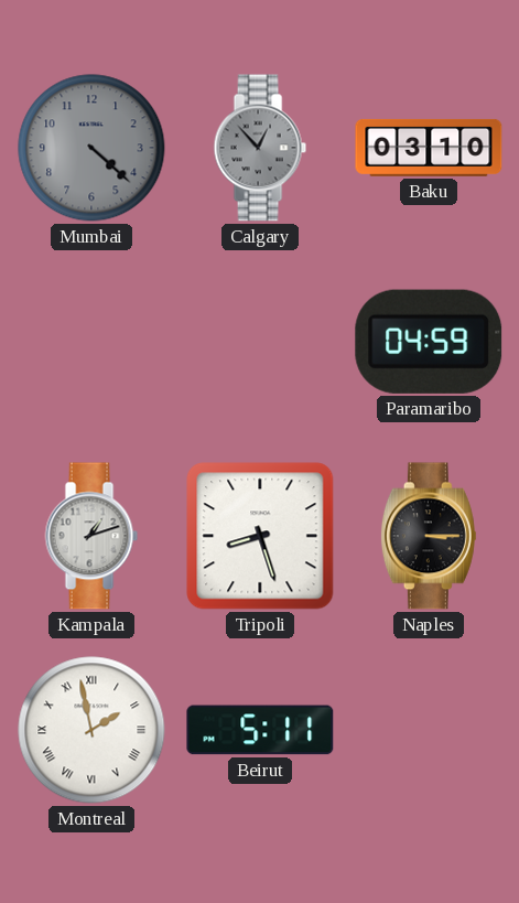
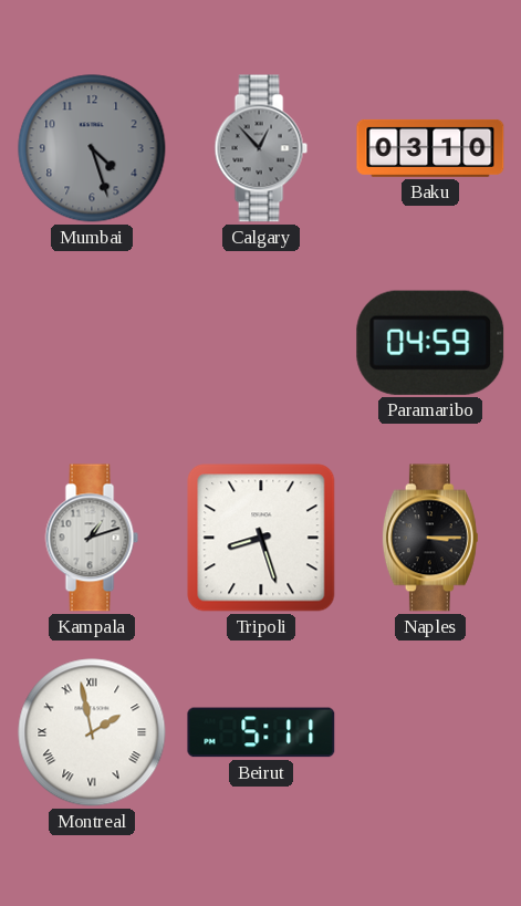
Mumbai: 4:22 -> 4:27 (92, 148)
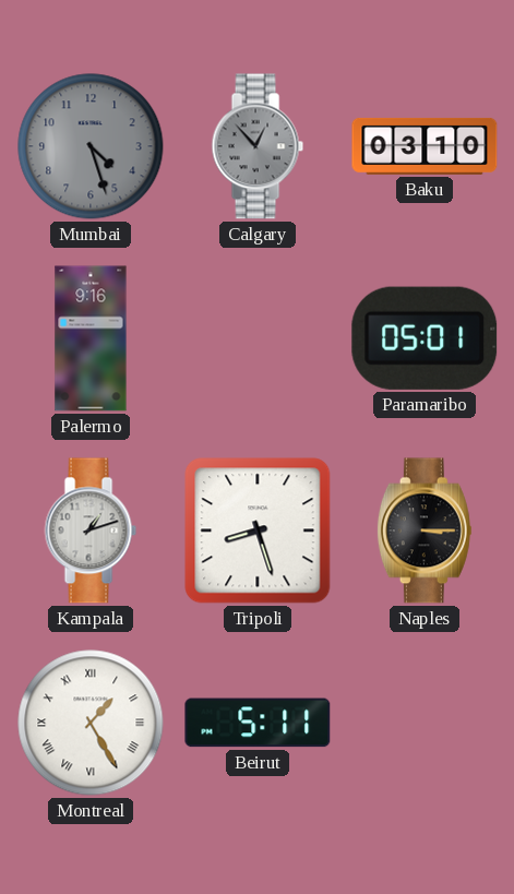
Palermo: none -> 9:16 (91, 338)
Paramaribo: 04:59 -> 05:01 (425, 338)
Montreal: 1:58 -> 1:25 (91, 723)
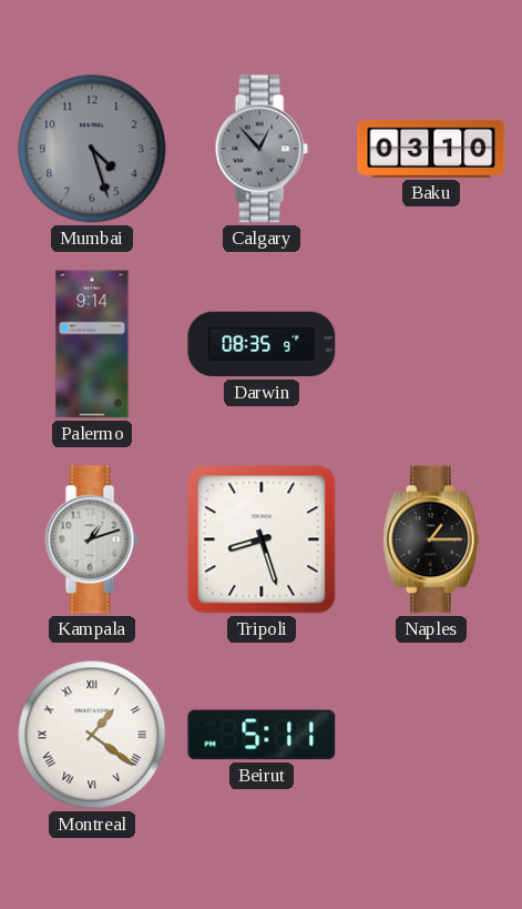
Palermo: 9:16 -> 9:14 (92, 344)
Darwin: none -> 08:35 (262, 344)
Paramaribo: 05:01 -> none (425, 338)
Naples: 3:15 -> 1:15 (431, 539)
Montreal: 1:25 -> 1:21 (92, 735)
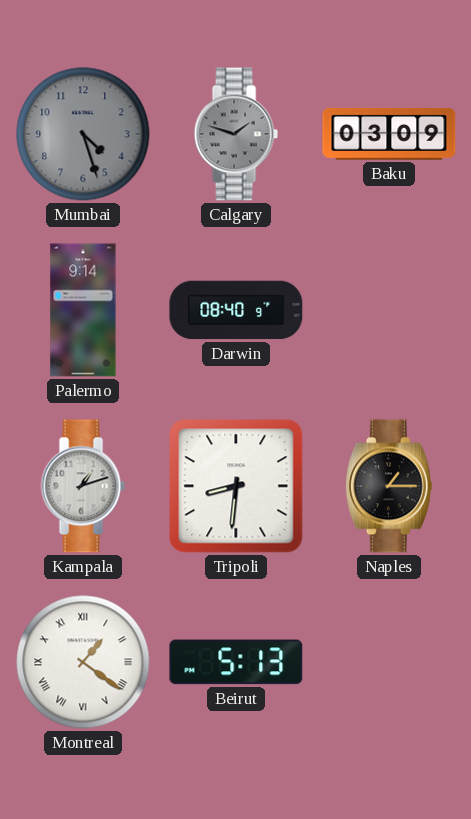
Calgary: 12:53 -> 1:48 (236, 134)
Baku: 03:10 -> 03:09 (389, 134)
Darwin: 08:35 -> 08:40 (236, 310)
Tripoli: 8:27 -> 8:31 (236, 486)
Beirut: 5:11 -> 5:13 (236, 662)
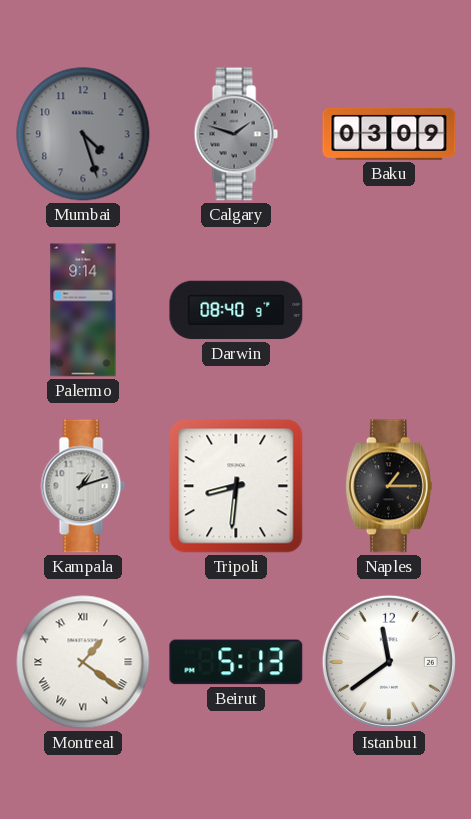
Istanbul: none -> 11:39 (389, 662)
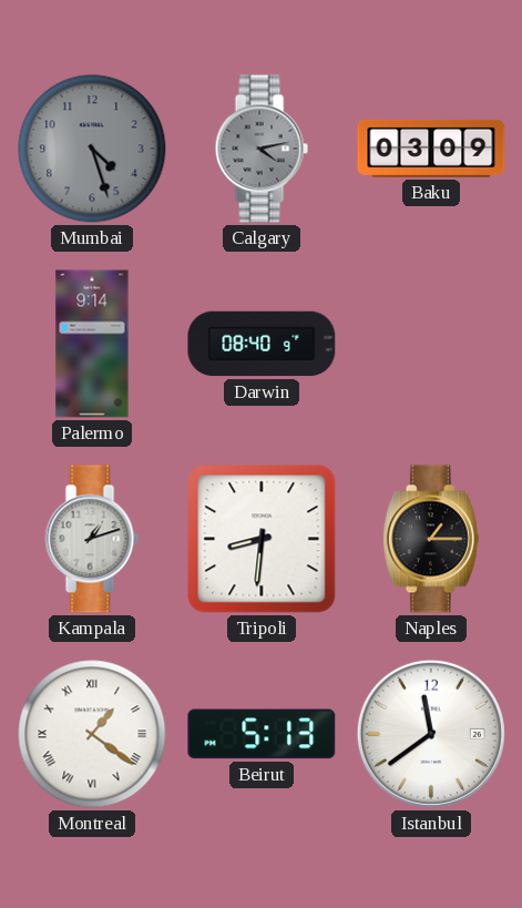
Calgary: 1:48 -> 4:13 (262, 149)
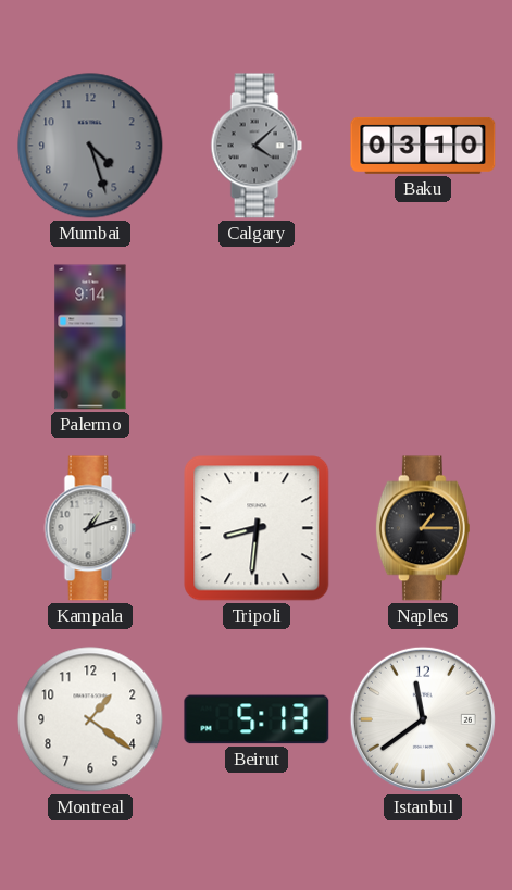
Calgary: 4:13 -> 4:08 (257, 146)
Baku: 03:09 -> 03:10 (423, 146)
Darwin: 08:40 -> none (262, 344)
Montreal numerals: Roman -> Arabic (90, 719)
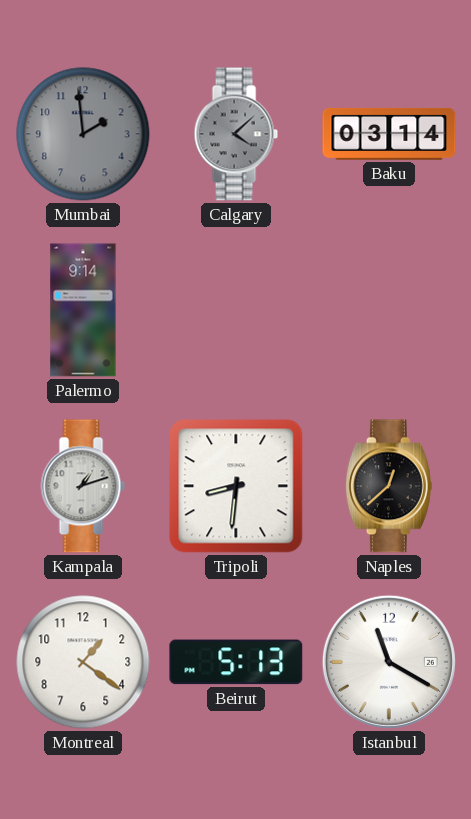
Mumbai: 4:27 -> 1:59 (83, 134)
Baku: 03:10 -> 03:14 (389, 134)
Naples: 1:15 -> 12:38 (389, 486)
Istanbul: 11:39 -> 11:20 (389, 662)
